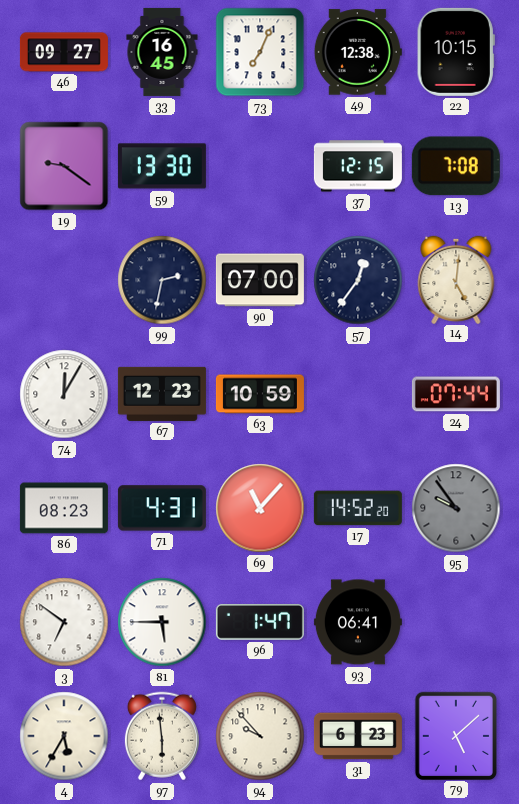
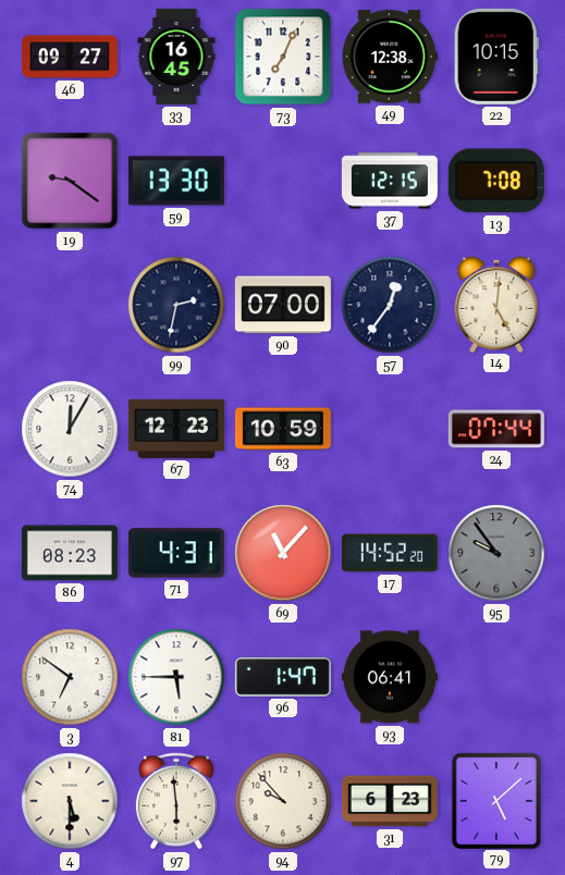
4: 5:35 -> 5:30 (70, 801)
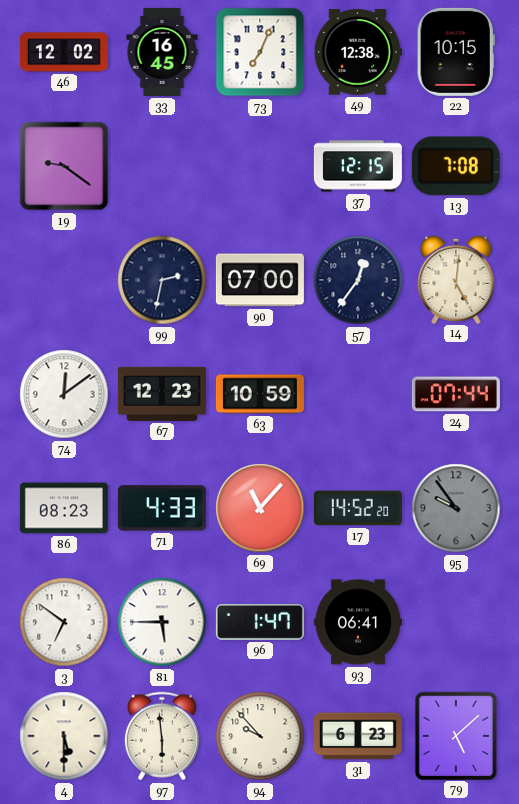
46: 09:27 -> 12:02 (64, 52)
59: 13:30 -> none (176, 181)
74: 12:05 -> 12:09 (64, 394)
71: 4:31 -> 4:33 (162, 508)
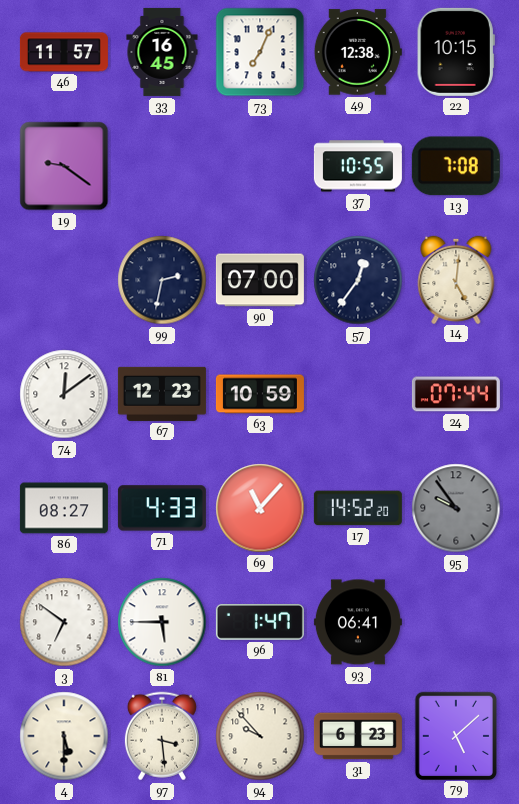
46: 12:02 -> 11:57 (64, 52)
37: 12:15 -> 10:55 (358, 166)
86: 08:23 -> 08:27 (64, 508)
97: 5:59 -> 3:29 (162, 736)
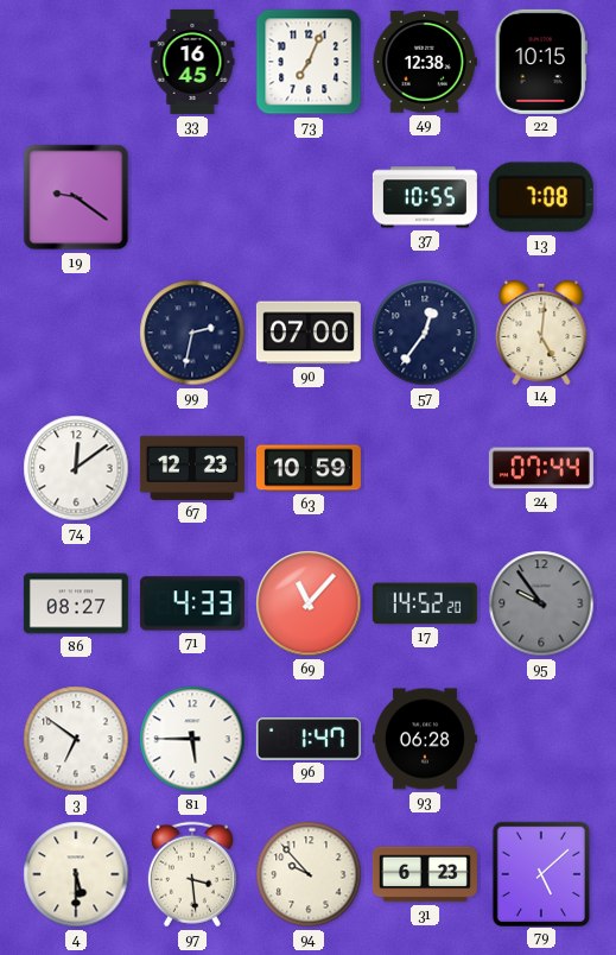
46: 11:57 -> none (64, 52)
93: 06:41 -> 06:28 (425, 739)
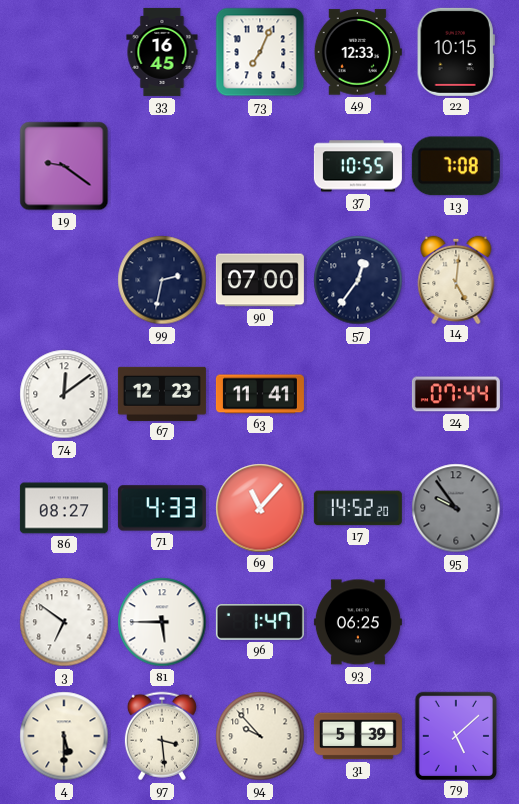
49: 12:38 -> 12:33 (358, 52)
63: 10:59 -> 11:41 (260, 394)
93: 06:28 -> 06:25 (358, 622)
31: 6:23 -> 5:39 (358, 736)
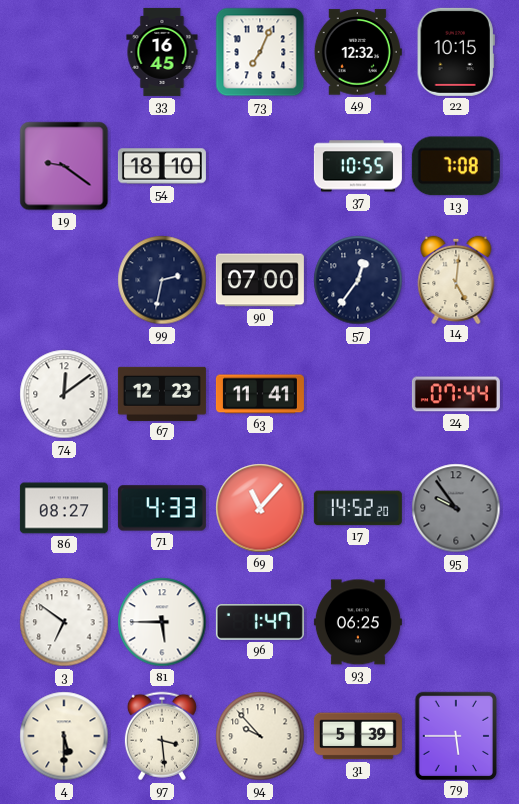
49: 12:33 -> 12:32 (358, 52)
54: none -> 18:10 (162, 166)
79: 5:08 -> 5:45 (455, 735)
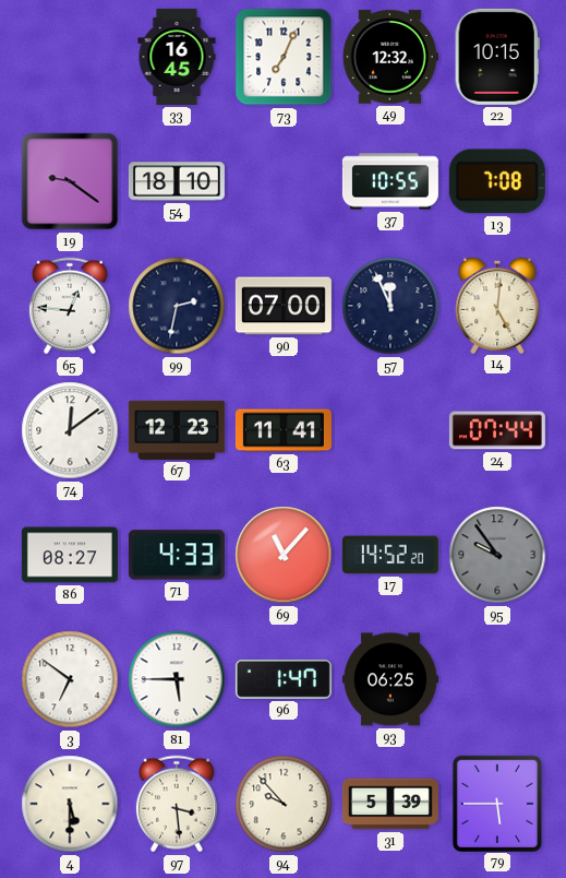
65: none -> 12:46 (70, 306)
57: 12:36 -> 11:56 (390, 306)
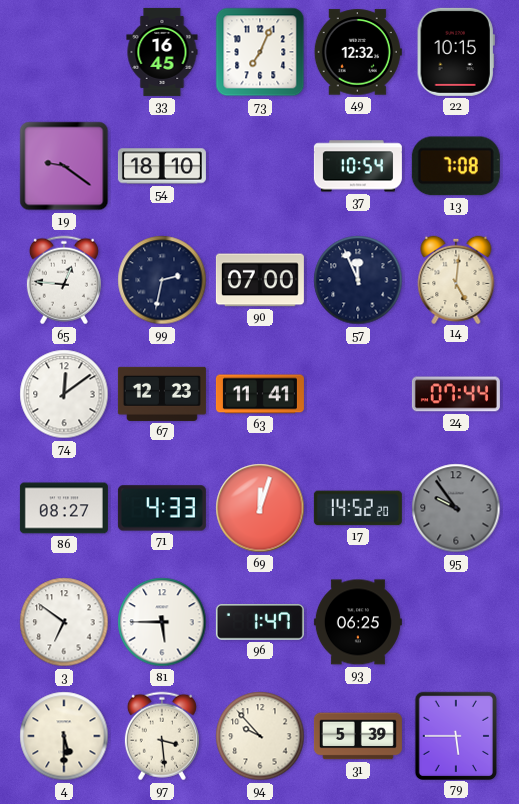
37: 10:55 -> 10:54 (358, 166)
69: 11:07 -> 12:03 (260, 508)
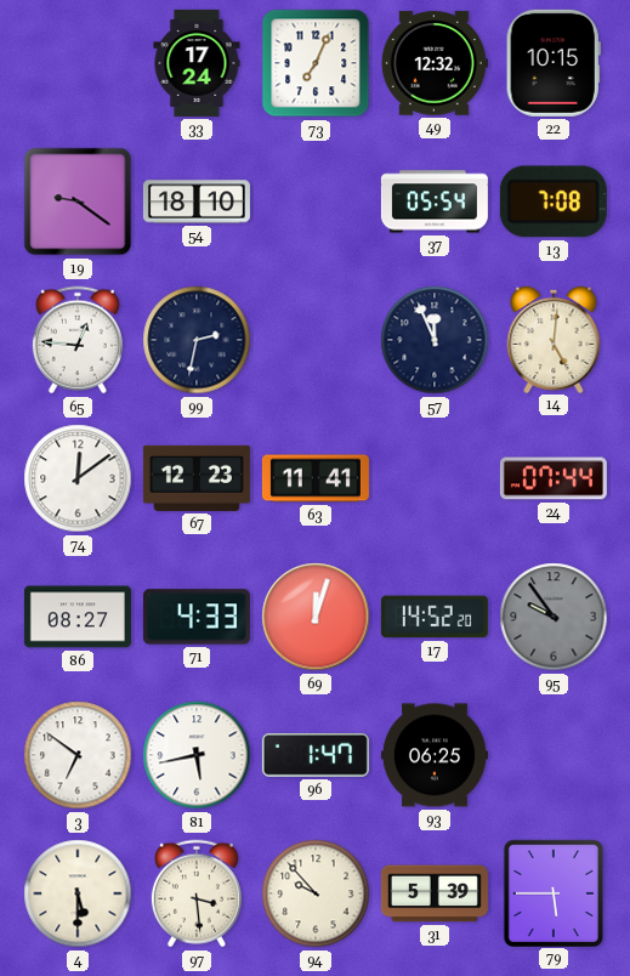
33: 16:45 -> 17:24 (197, 63)
37: 10:54 -> 05:54 (435, 202)
90: 07:00 -> none (260, 280)
81: 5:45 -> 5:43 (197, 755)
